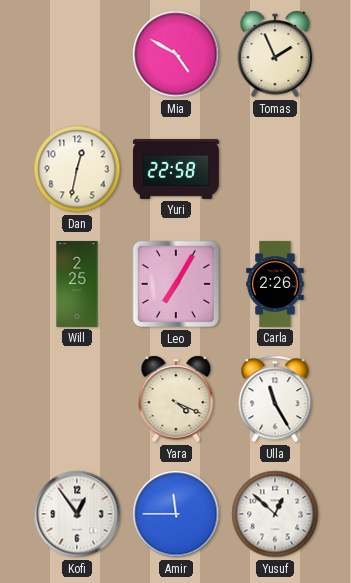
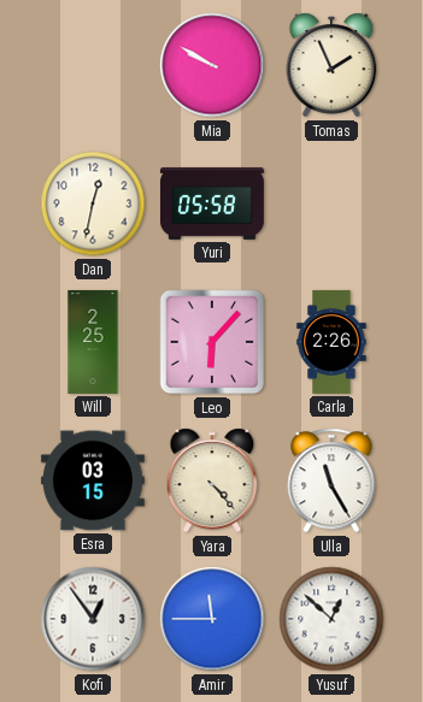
Mia: 4:50 -> 9:50 (212, 65)
Yuri: 22:58 -> 05:58 (212, 203)
Leo: 7:05 -> 6:07 (212, 342)
Esra: none -> 03:15 (93, 480)
Yara: 4:19 -> 4:23 (212, 480)
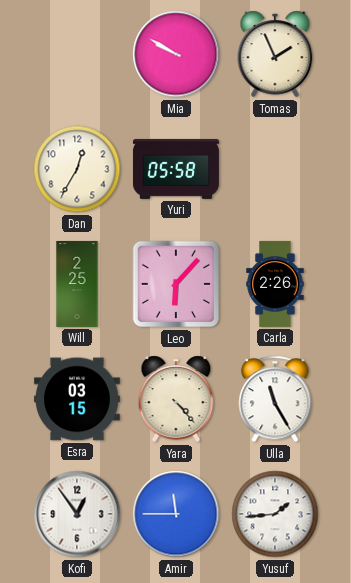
Dan: 12:32 -> 12:35 (77, 169)
Yusuf: 12:52 -> 1:44 (275, 514)
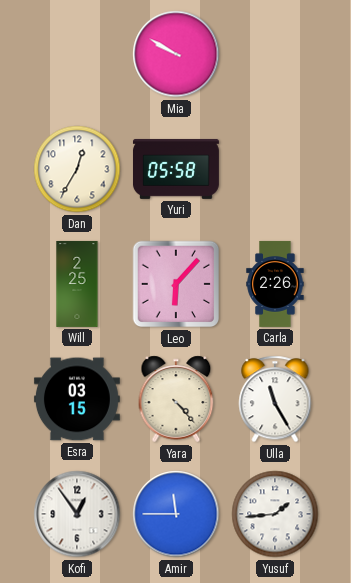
Tomas: 1:56 -> none (275, 54)
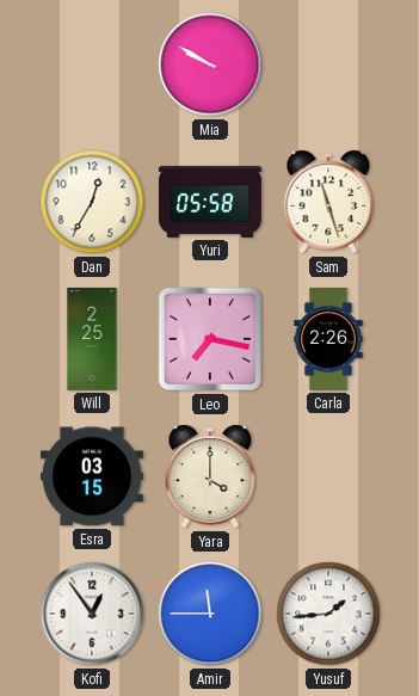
Sam: none -> 11:27 (328, 202)
Leo: 6:07 -> 7:17 (210, 339)
Yara: 4:23 -> 4:00 (210, 476)
Ulla: 11:25 -> none (275, 399)
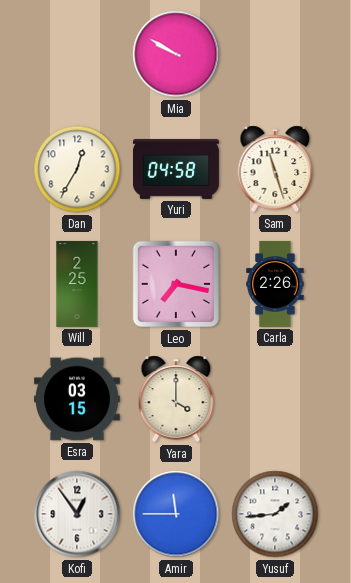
Yuri: 05:58 -> 04:58 (176, 169)
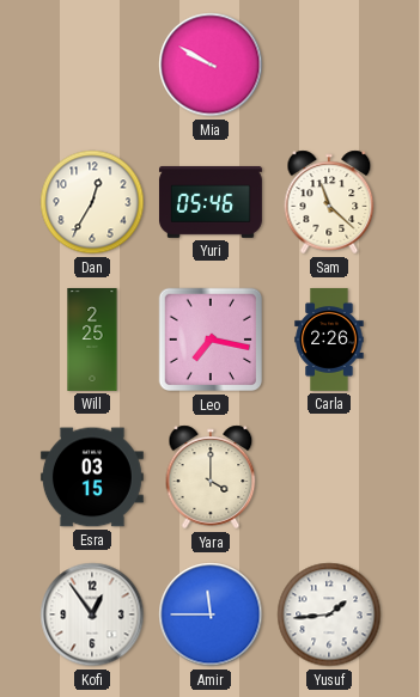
Yuri: 04:58 -> 05:46 (211, 202)
Sam: 11:27 -> 11:22 (329, 202)
